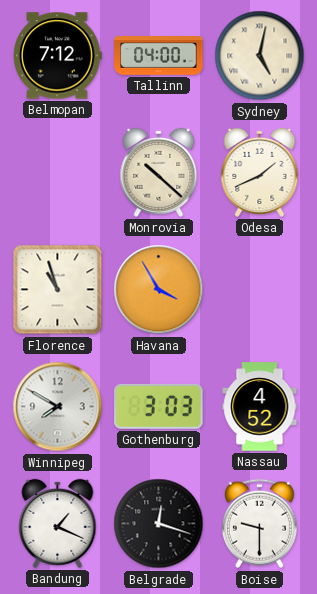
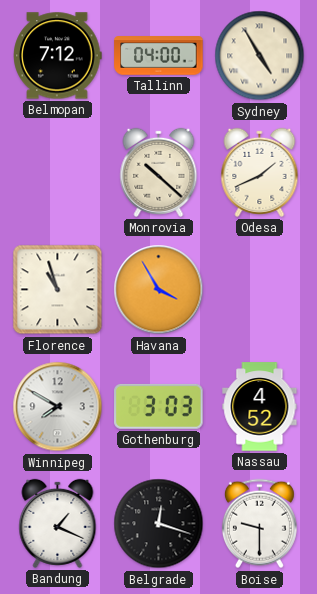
Sydney: 5:02 -> 4:55 (260, 56)
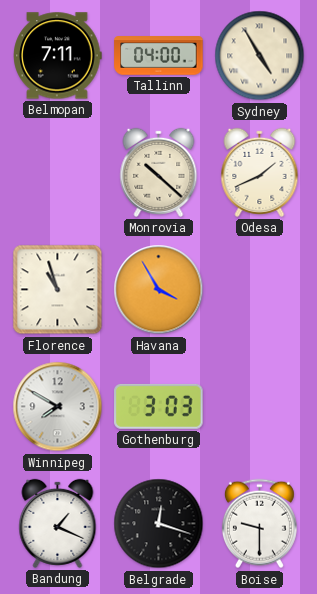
Belmopan: 7:12 -> 7:11 (58, 56)
Nassau: 4:52 -> none (260, 407)
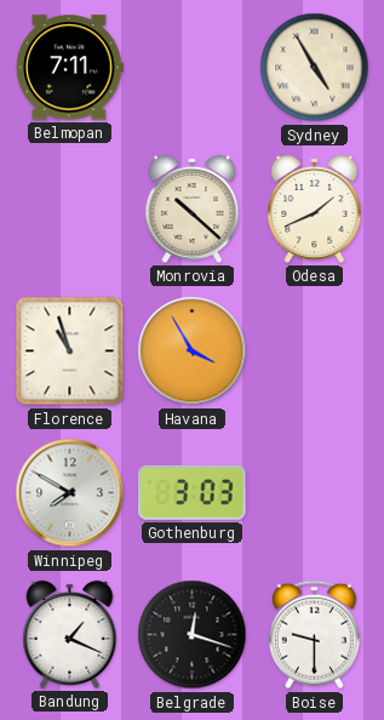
Tallinn: 04:00 -> none (159, 56)
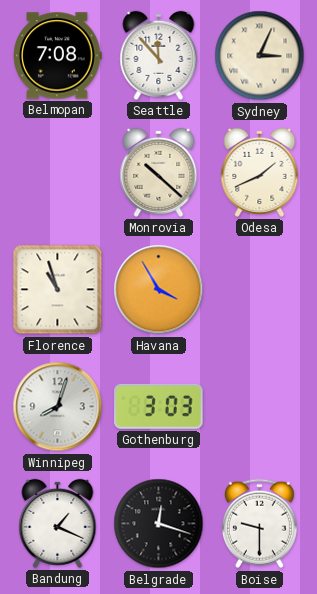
Belmopan: 7:11 -> 7:08 (58, 56)
Seattle: none -> 11:53 (159, 55)
Sydney: 4:55 -> 3:04 (260, 56)
Winnipeg: 7:50 -> 8:03 (58, 407)
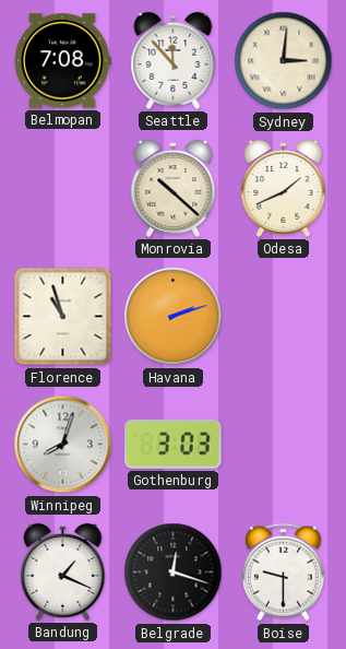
Sydney: 3:04 -> 3:01 (284, 61)
Havana: 3:55 -> 2:12 (174, 317)
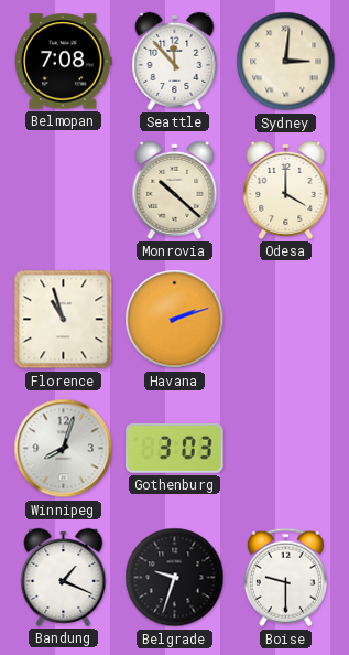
Odesa: 1:41 -> 4:00 (286, 190)
Belgrade: 12:18 -> 9:33 (175, 578)
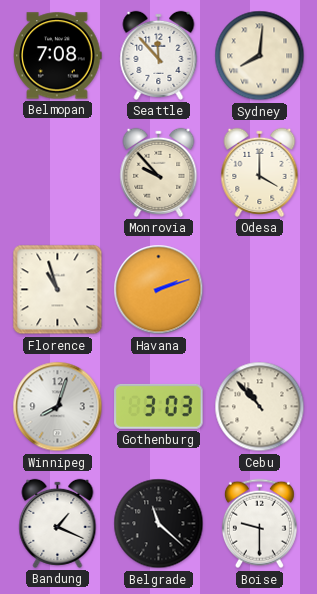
Sydney: 3:01 -> 8:01 (260, 56)
Monrovia: 10:22 -> 9:53 (159, 172)
Cebu: none -> 10:53 (260, 407)
Belgrade: 9:33 -> 11:22 (159, 524)
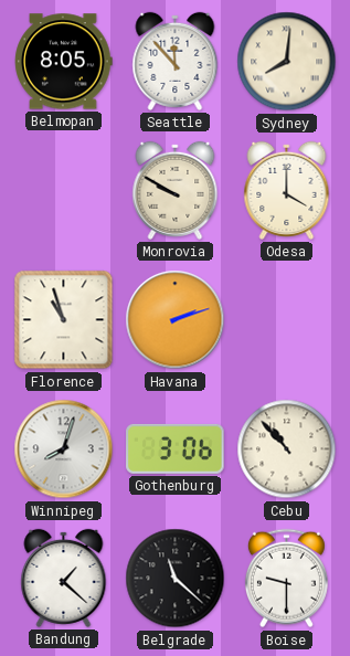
Belmopan: 7:08 -> 8:05 (64, 62)
Monrovia: 9:53 -> 9:50 (176, 190)
Gothenburg: 3:03 -> 3:06 (176, 448)
Bandung: 1:19 -> 1:22 (64, 578)
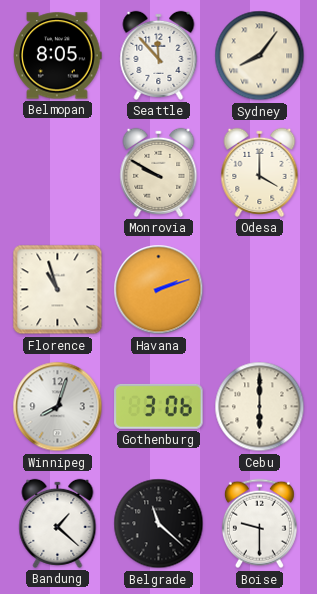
Sydney: 8:01 -> 8:06 (260, 56)
Cebu: 10:53 -> 6:00 (260, 407)
